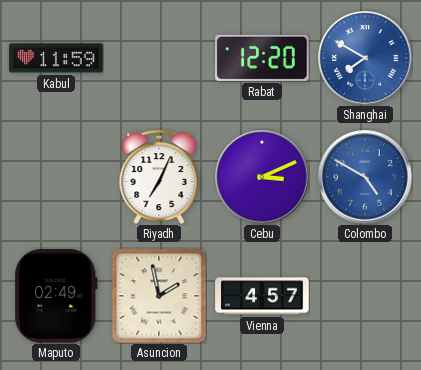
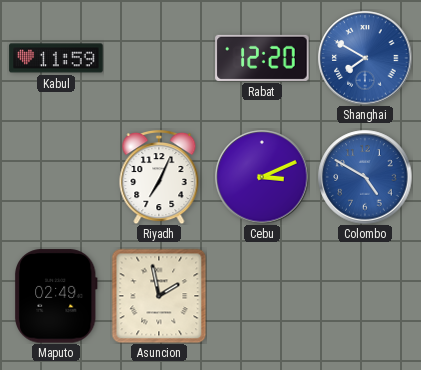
Vienna: 4:57 -> none (262, 296)
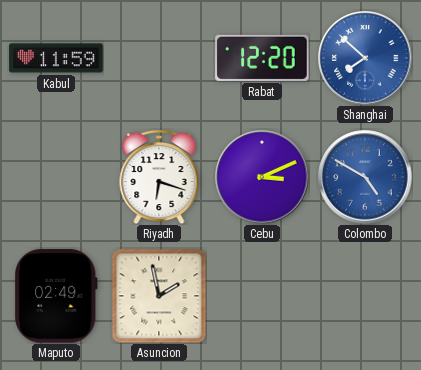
Shanghai: 7:50 -> 7:52 (365, 58)
Riyadh: 7:04 -> 6:18 (159, 177)
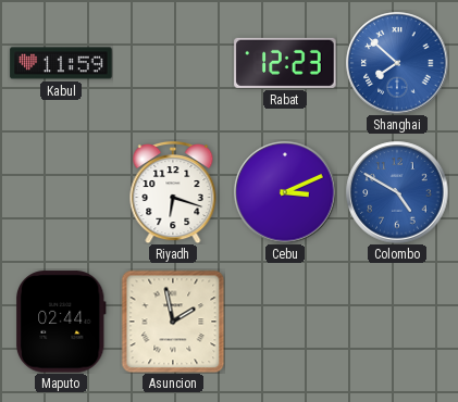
Rabat: 12:20 -> 12:23 (285, 63)
Maputo: 02:49 -> 02:44 (61, 322)
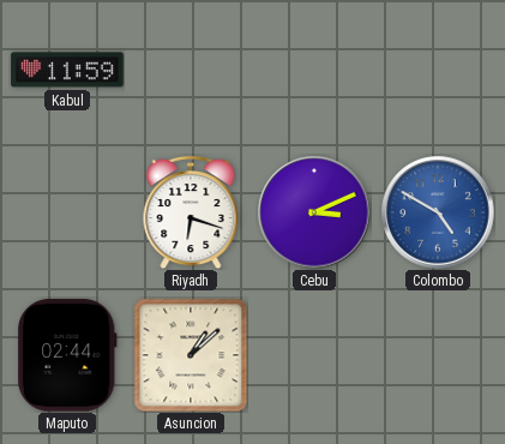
Rabat: 12:23 -> none (285, 63)
Shanghai: 7:52 -> none (397, 63)
Asuncion: 1:58 -> 1:08 (191, 355)
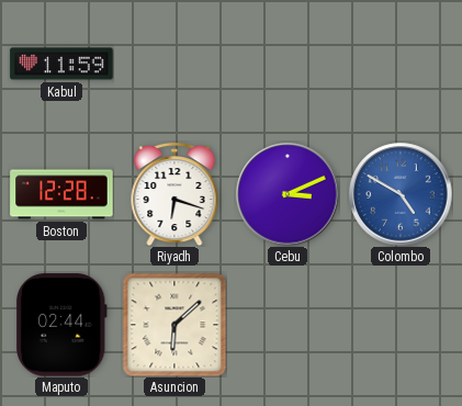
Boston: none -> 12:28 (61, 194)
Asuncion: 1:08 -> 6:08 (174, 325)
